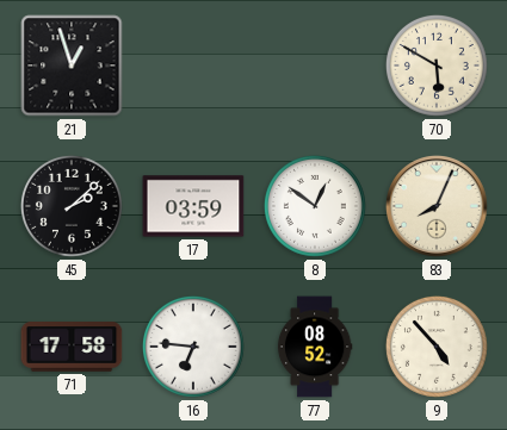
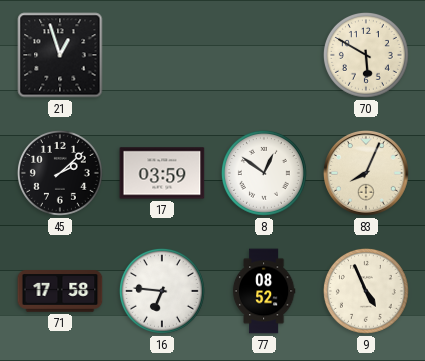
9: 4:53 -> 4:56 (366, 291)
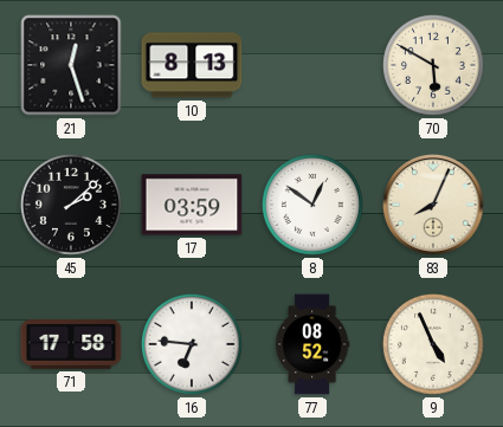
21: 12:57 -> 12:27 (71, 65)
10: none -> 8:13 (192, 65)
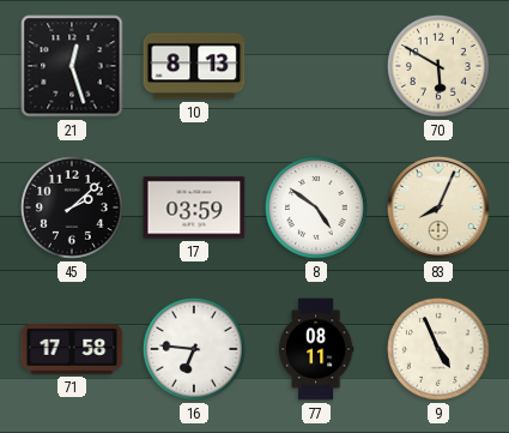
8: 12:51 -> 4:51 (316, 208)
77: 08:52 -> 08:11 (316, 349)
